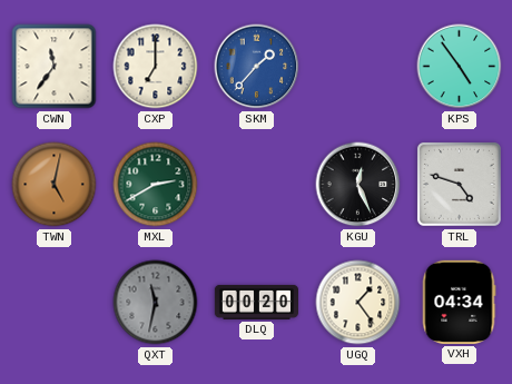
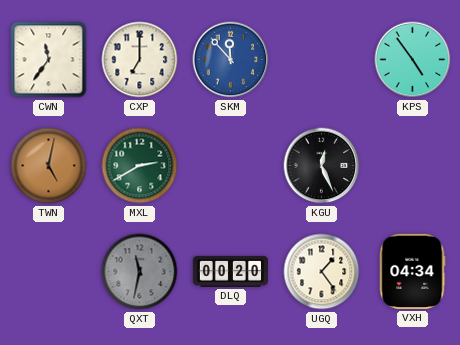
SKM: 1:37 -> 11:53 (231, 60)
TRL: 4:48 -> none (459, 184)
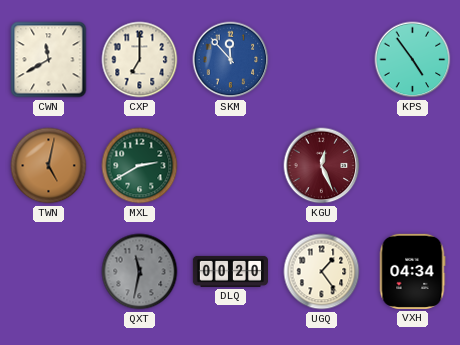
CWN: 11:36 -> 11:40 (49, 60)
KGU dial: black -> burgundy (322, 166)
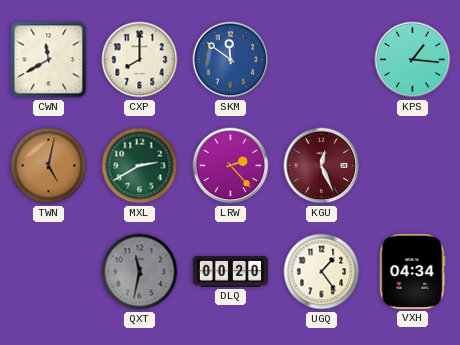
CXP: 7:00 -> 8:00 (140, 60)
SKM: 11:53 -> 11:51 (231, 60)
KPS: 4:54 -> 1:16 (413, 60)
LRW: none -> 2:23 (231, 166)
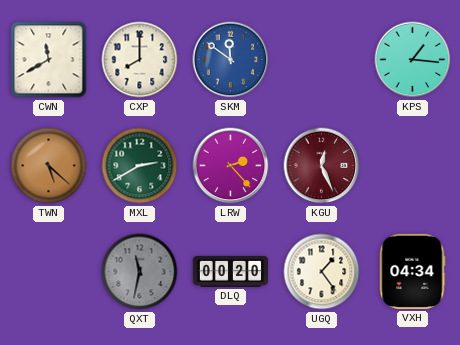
TWN: 5:02 -> 5:22 (49, 166)
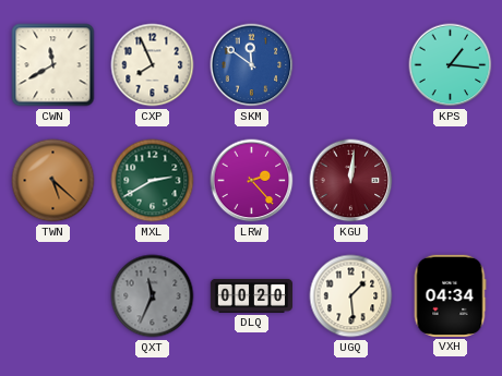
CXP: 8:00 -> 7:56 (153, 65)
KGU: 12:26 -> 12:01 (351, 181)
QXT: 11:32 -> 11:34 (153, 296)
UGQ: 1:24 -> 1:29 (351, 296)
